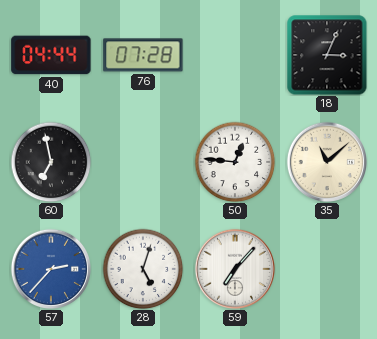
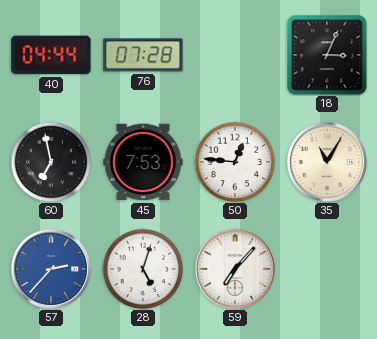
45: none -> 7:53 (143, 162)
35: 11:08 -> 11:05 (326, 161)
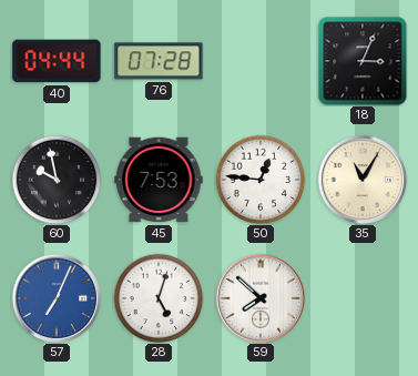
60: 6:58 -> 9:58 (57, 180)
57: 2:37 -> 7:04 (55, 297)
59: 7:07 -> 7:52 (259, 297)
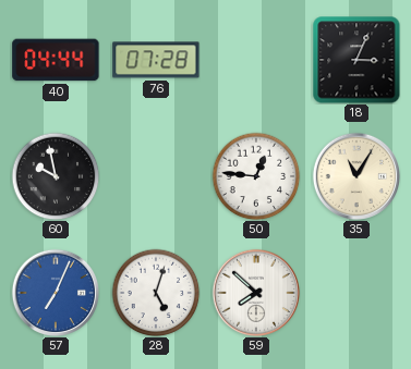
45: 7:53 -> none (159, 180)
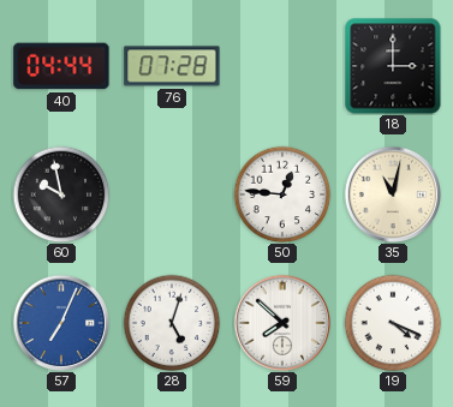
18: 3:04 -> 3:00 (393, 66)
35: 11:05 -> 11:02 (392, 193)
19: none -> 4:19 (393, 323)
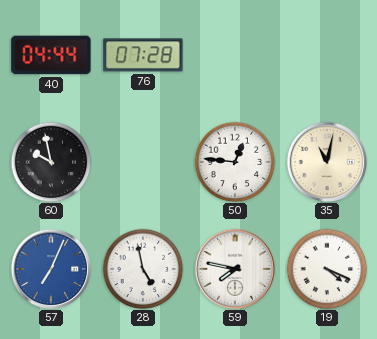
18: 3:00 -> none (393, 66)
28: 5:03 -> 4:58 (143, 269)
59: 7:52 -> 7:47 (234, 268)
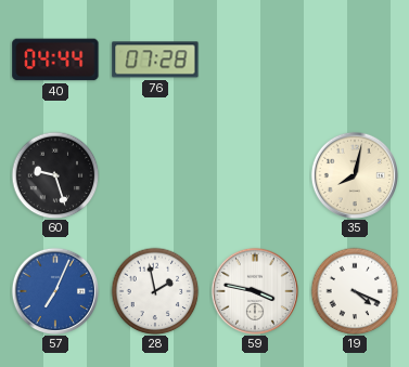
60: 9:58 -> 9:27 (55, 175)
50: 12:46 -> none (235, 162)
35: 11:02 -> 8:02 (354, 174)
28: 4:58 -> 1:58 (155, 291)
59: 7:47 -> 3:47 (254, 290)
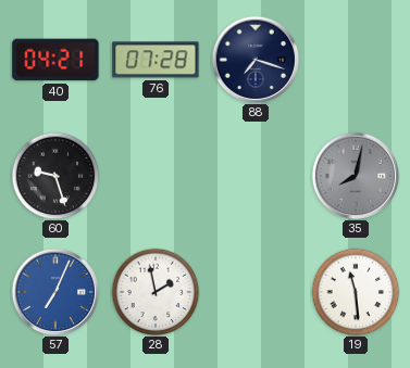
40: 04:44 -> 04:21 (55, 60)
88: none -> 7:18 (254, 59)
35 dial: cream -> grey (355, 175)
59: 3:47 -> none (254, 290)
19: 4:19 -> 11:29 (356, 292)
